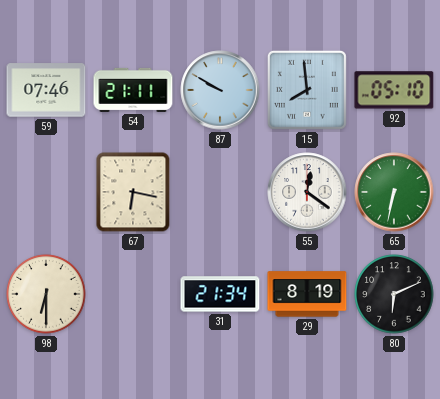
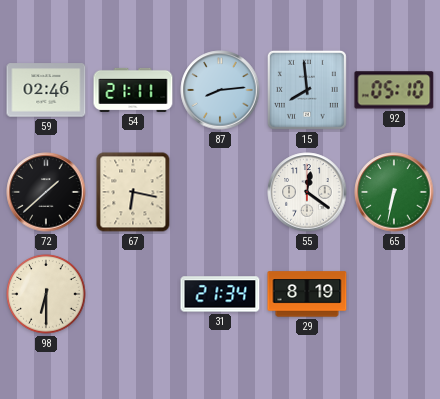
59: 07:46 -> 02:46 (46, 90)
87: 9:50 -> 8:14 (220, 90)
72: none -> 1:38 (46, 192)
80: 6:11 -> none (394, 294)
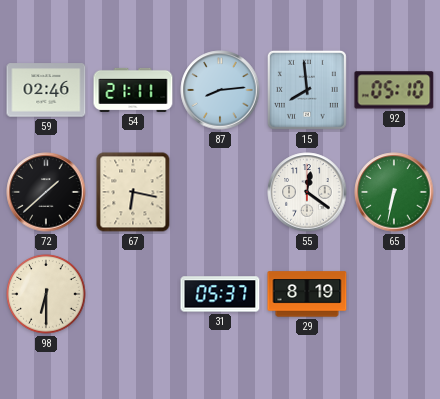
31: 21:34 -> 05:37 (220, 294)
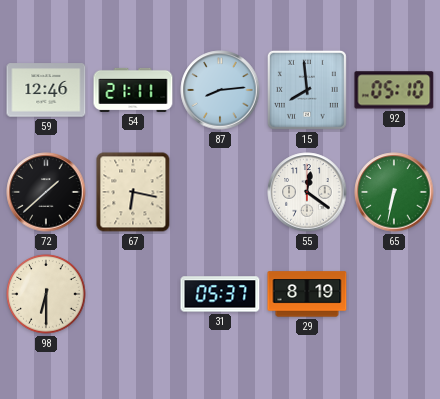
59: 02:46 -> 12:46 (46, 90)
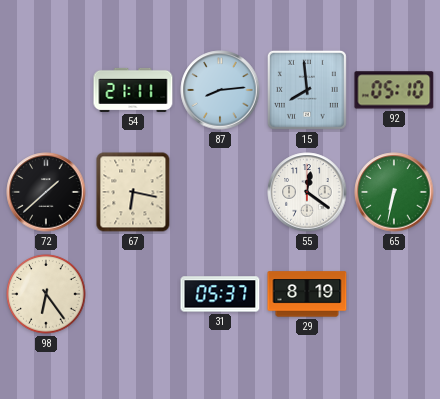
59: 12:46 -> none (46, 90)
98: 6:30 -> 6:24 (46, 294)
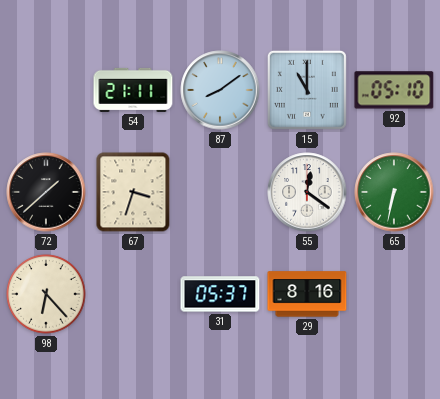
87: 8:14 -> 8:09 (220, 90)
15: 7:59 -> 11:00 (307, 90)
67: 6:17 -> 3:33 (133, 192)
98: 6:24 -> 6:23 (46, 294)
29: 8:19 -> 8:16 (307, 294)
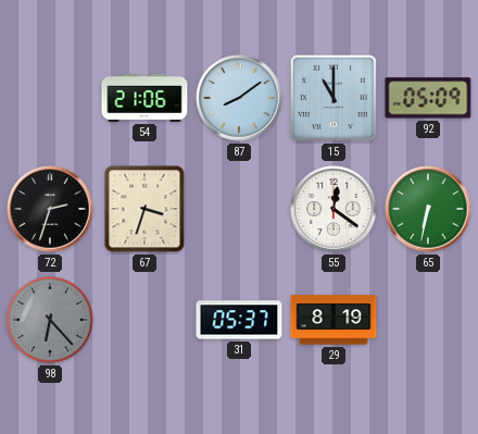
54: 21:11 -> 21:06 (144, 98)
92: 05:10 -> 05:09 (428, 98)
72: 1:38 -> 2:33 (50, 209)
98 dial: cream -> grey (50, 320)
29: 8:16 -> 8:19 (334, 320)
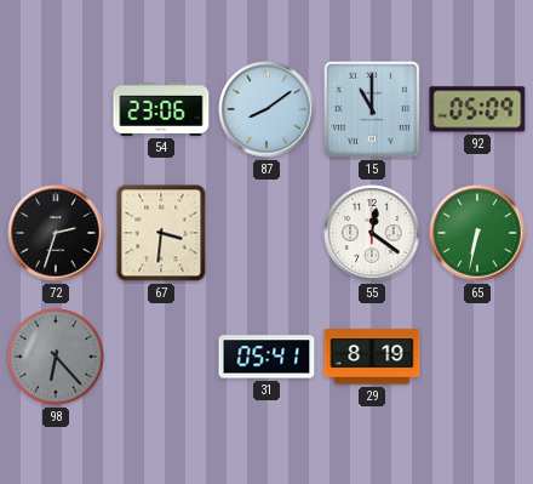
54: 21:06 -> 23:06 (161, 109)
67: 3:33 -> 3:31 (161, 233)
31: 05:37 -> 05:41 (266, 357)
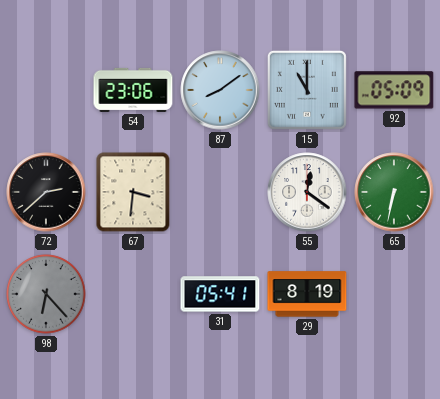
72: 2:33 -> 2:38 (46, 192)
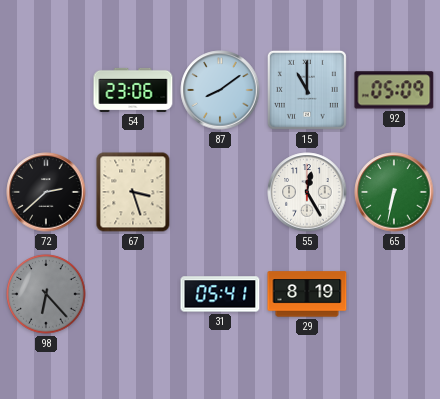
67: 3:31 -> 3:27 (133, 192)
55: 12:21 -> 12:25 (307, 192)
